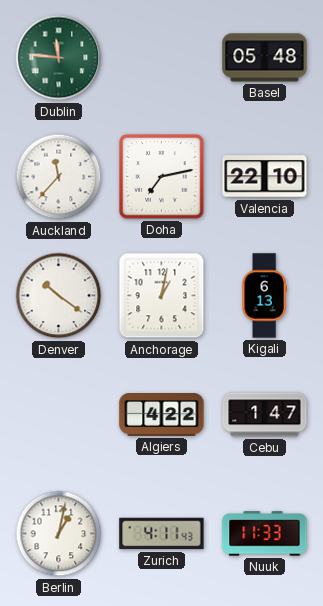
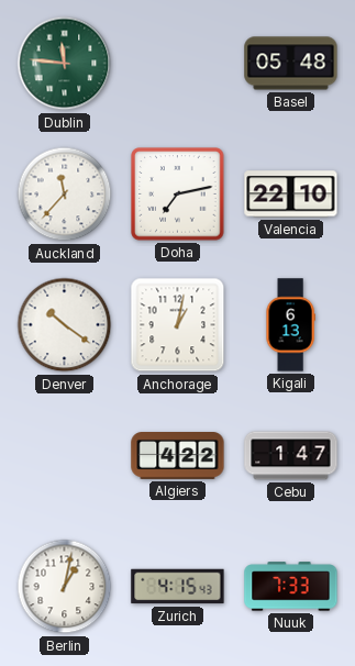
Zurich: 4:11 -> 4:15 (178, 587)
Nuuk: 11:33 -> 7:33 (291, 587)
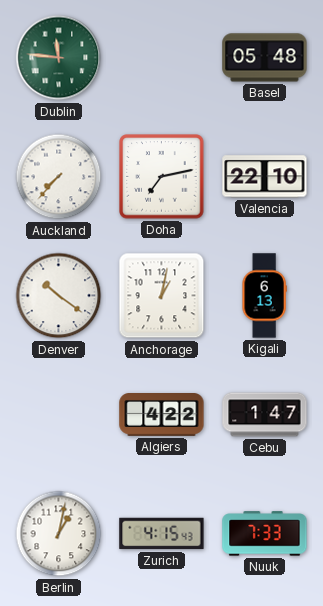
Auckland: 11:37 -> 7:37 (59, 177)
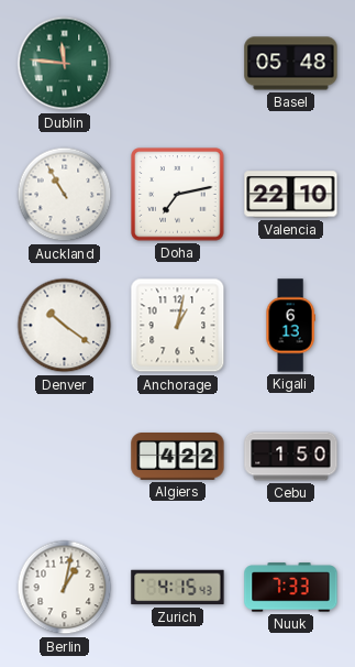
Auckland: 7:37 -> 10:55 (65, 195)
Cebu: 1:47 -> 1:50 (291, 457)
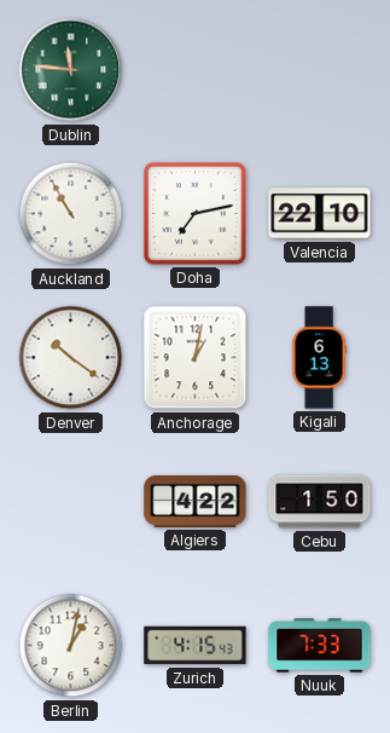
Basel: 05:48 -> none (291, 64)
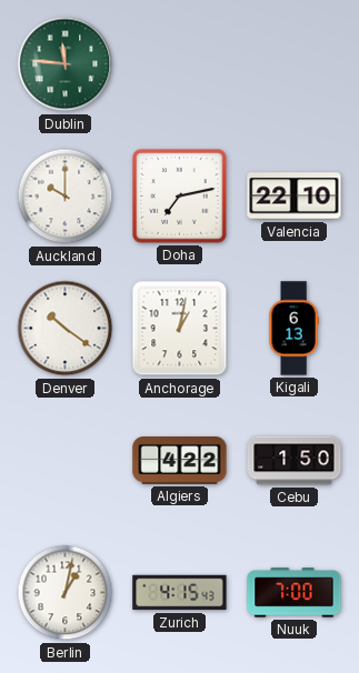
Auckland: 10:55 -> 10:00 (66, 197)
Nuuk: 7:33 -> 7:00 (295, 593)
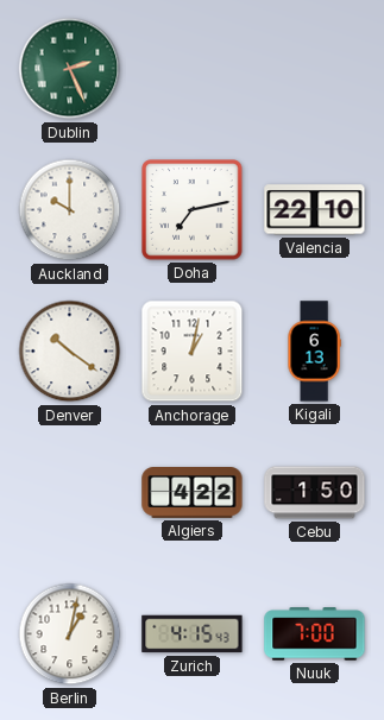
Dublin: 11:46 -> 2:26 (70, 69)
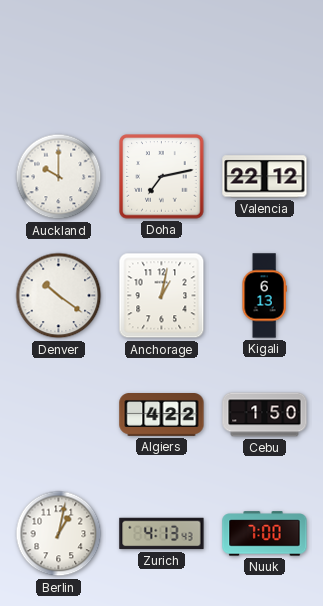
Dublin: 2:26 -> none (70, 69)
Valencia: 22:10 -> 22:12 (265, 177)
Zurich: 4:15 -> 4:13 (162, 534)
